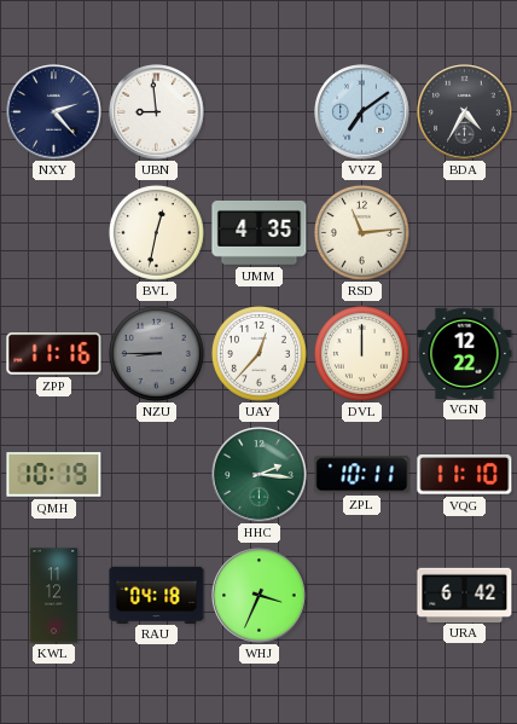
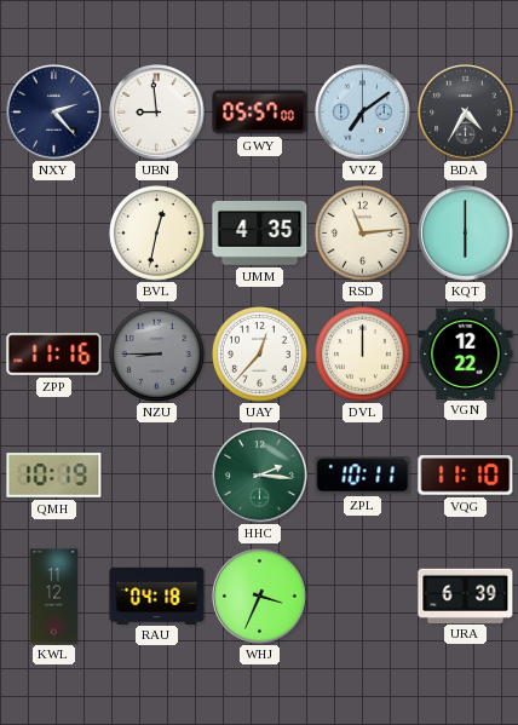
GWY: none -> 05:57 (260, 113)
KQT: none -> 6:00 (466, 234)
URA: 6:42 -> 6:39 (466, 595)
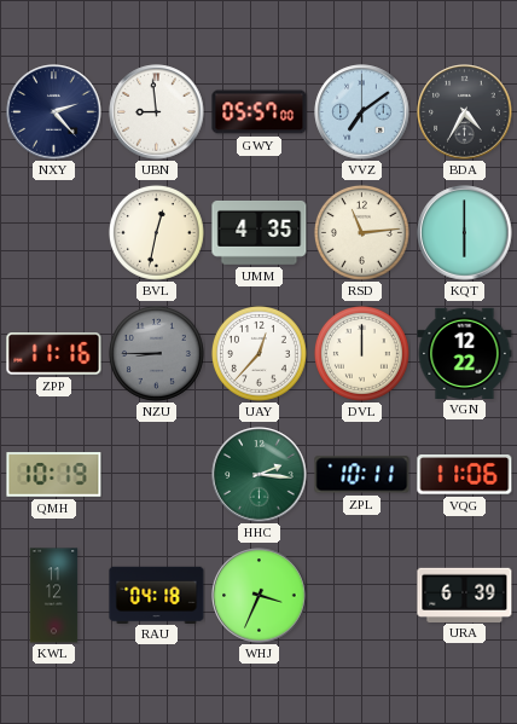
VQG: 11:10 -> 11:06 (465, 475)
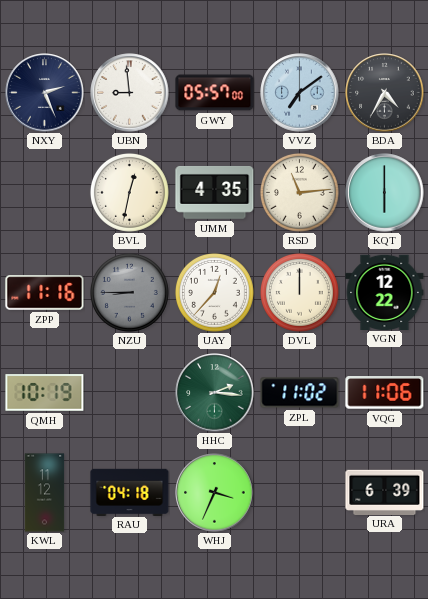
NXY: 2:23 -> 2:26 (45, 93)
ZPL: 10:11 -> 11:02 (300, 393)
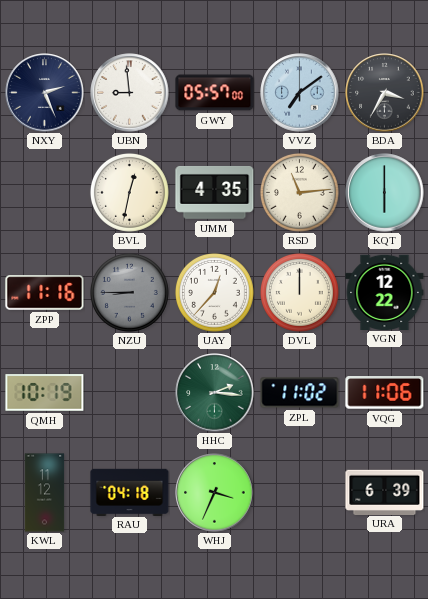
BDA: 4:35 -> 3:35 (385, 93)
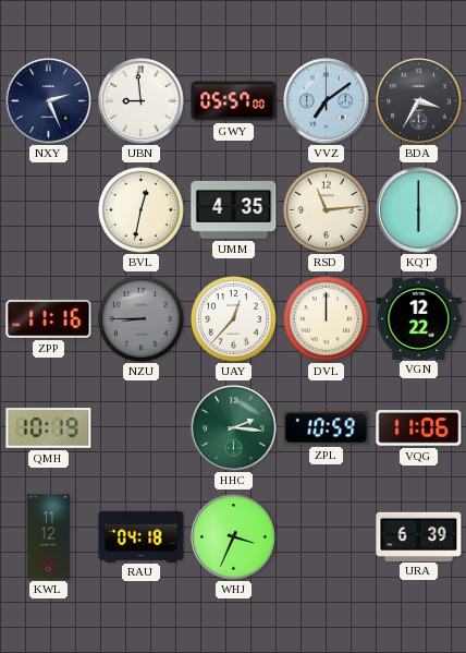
ZPL: 11:02 -> 10:59 (327, 428)
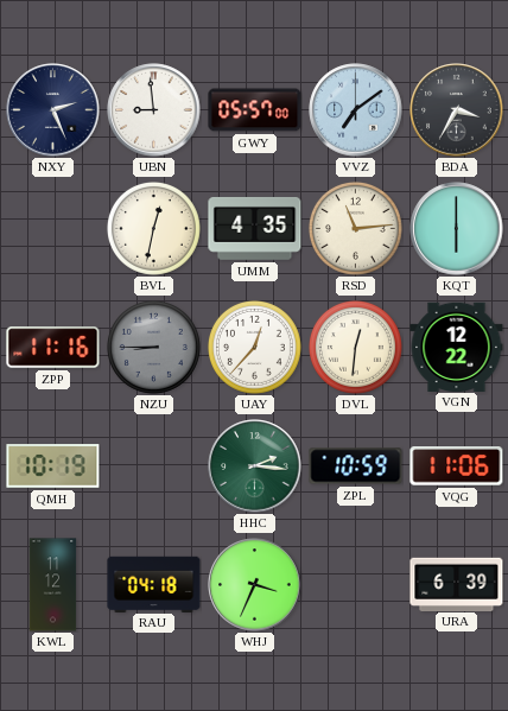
DVL: 12:00 -> 12:31 (355, 347)
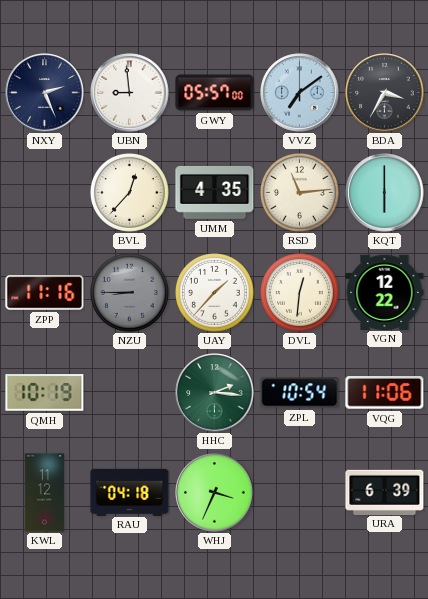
BVL: 12:32 -> 12:37 (129, 192)
UAY: 12:37 -> 1:37 (214, 292)
ZPL: 10:59 -> 10:54 (300, 393)
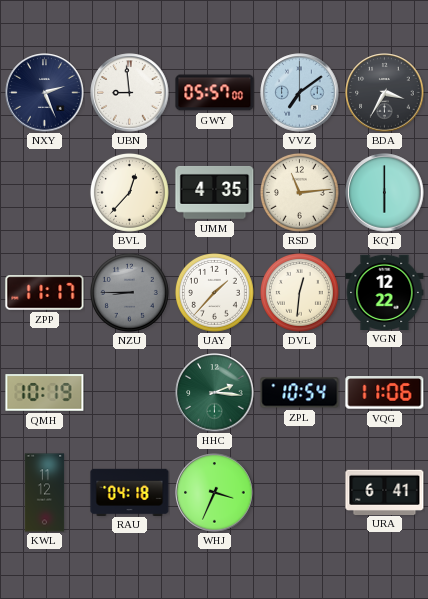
ZPP: 11:16 -> 11:17 (45, 293)
URA: 6:39 -> 6:41 (385, 492)
